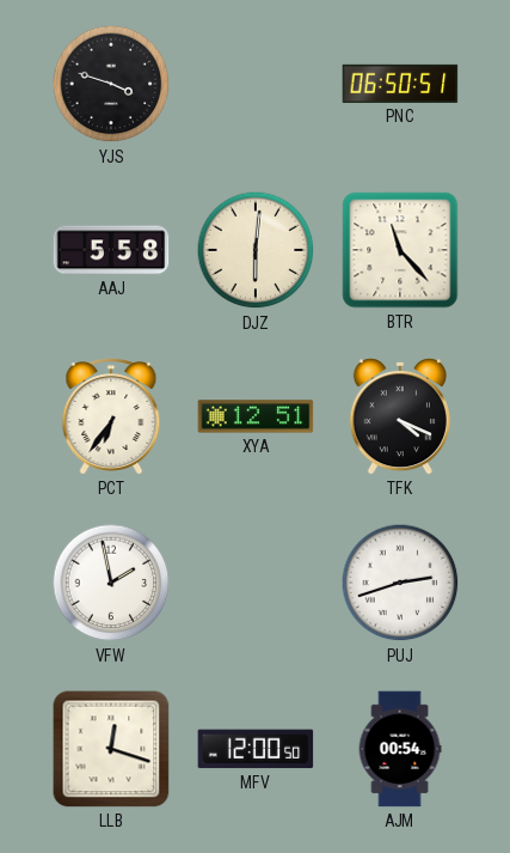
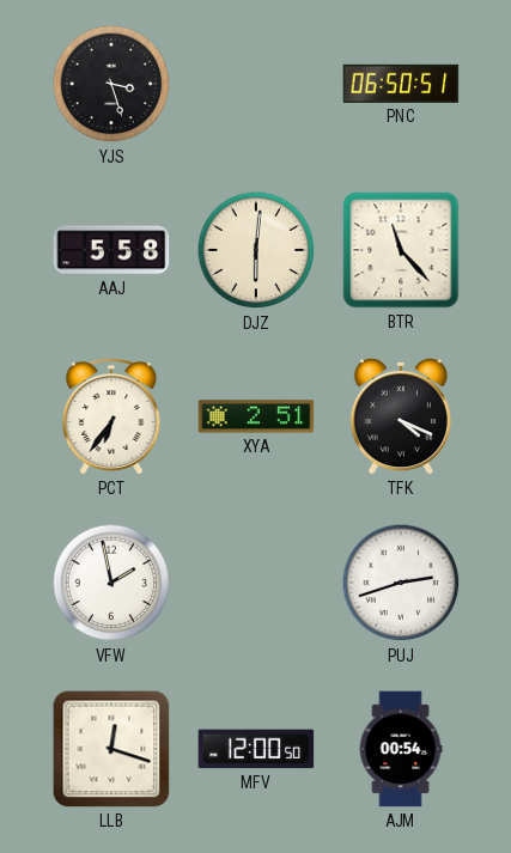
YJS: 3:48 -> 3:27 (111, 84)
XYA: 12:51 -> 2:51 (256, 416)
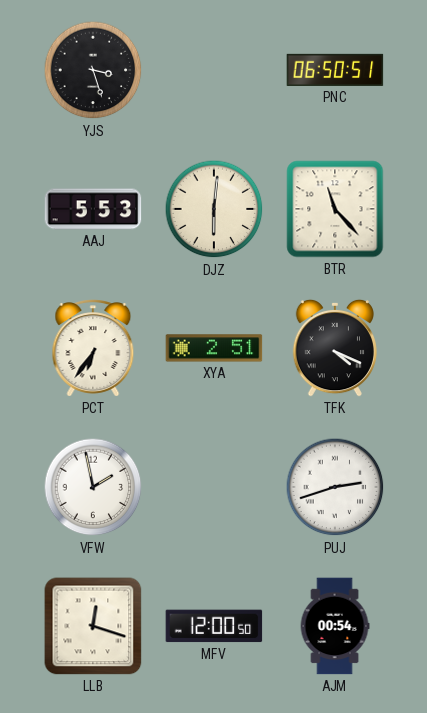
AAJ: 5:58 -> 5:53 (93, 209)
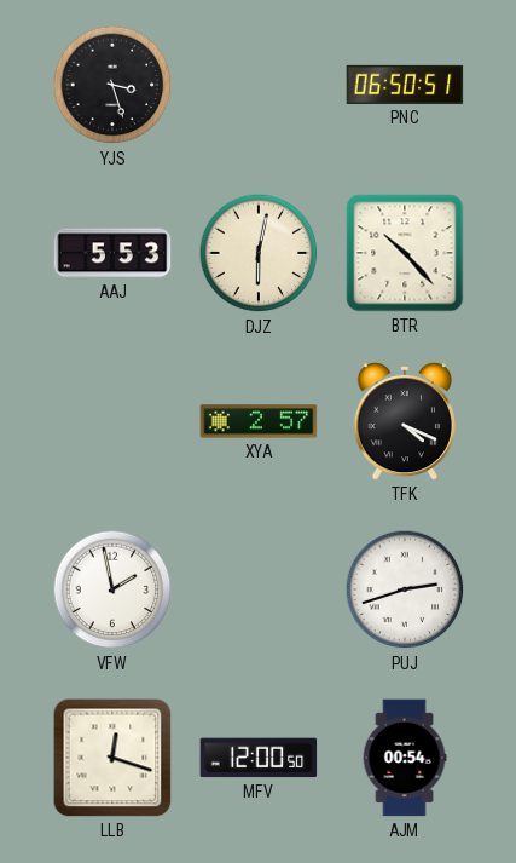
DJZ: 6:01 -> 6:02 (259, 253)
BTR: 11:23 -> 10:23 (405, 253)
PCT: 6:36 -> none (93, 348)
XYA: 2:51 -> 2:57 (259, 421)
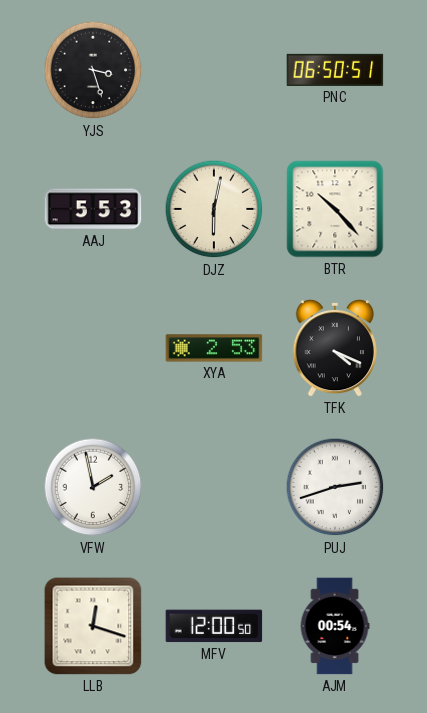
XYA: 2:57 -> 2:53 (214, 348)
